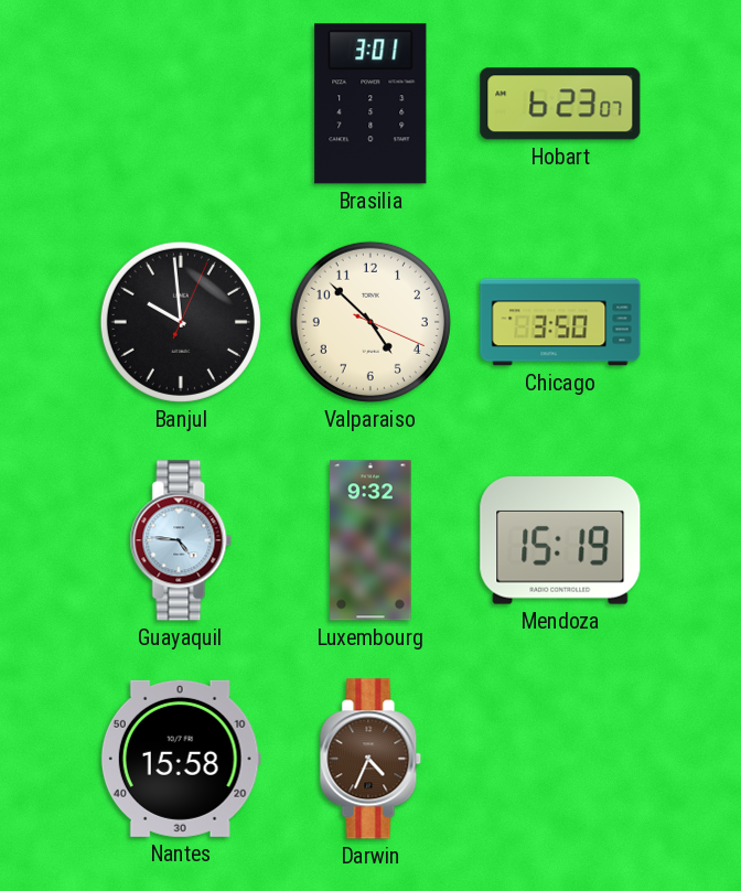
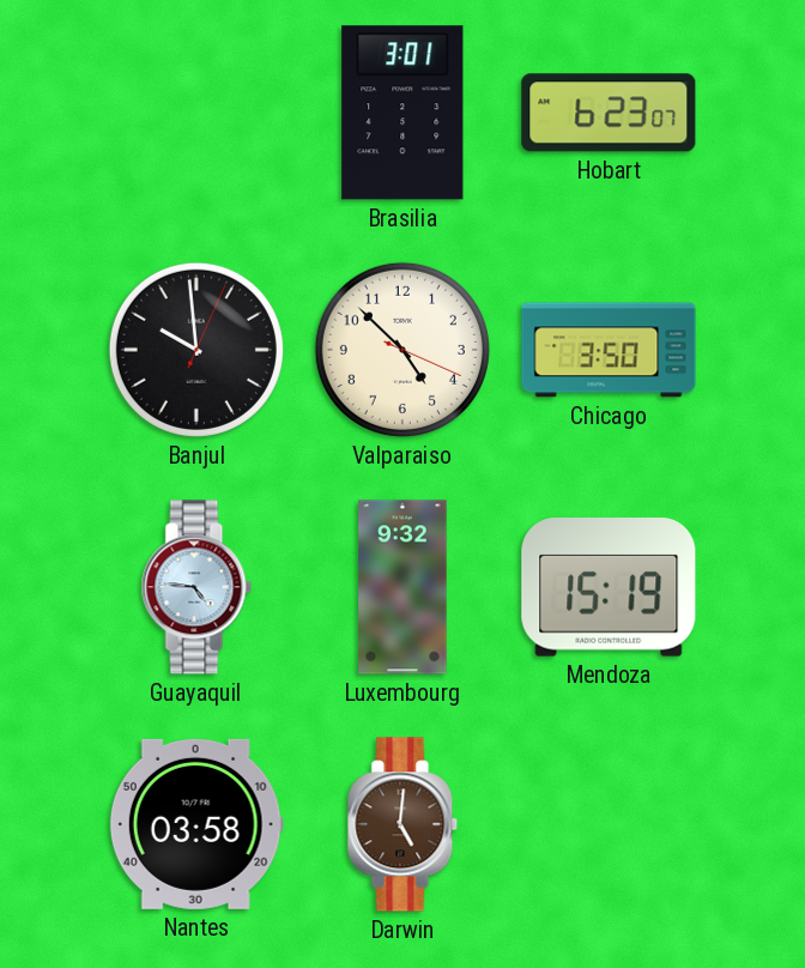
Nantes: 15:58 -> 03:58 (196, 824)
Darwin: 4:34 -> 5:01 (402, 824)
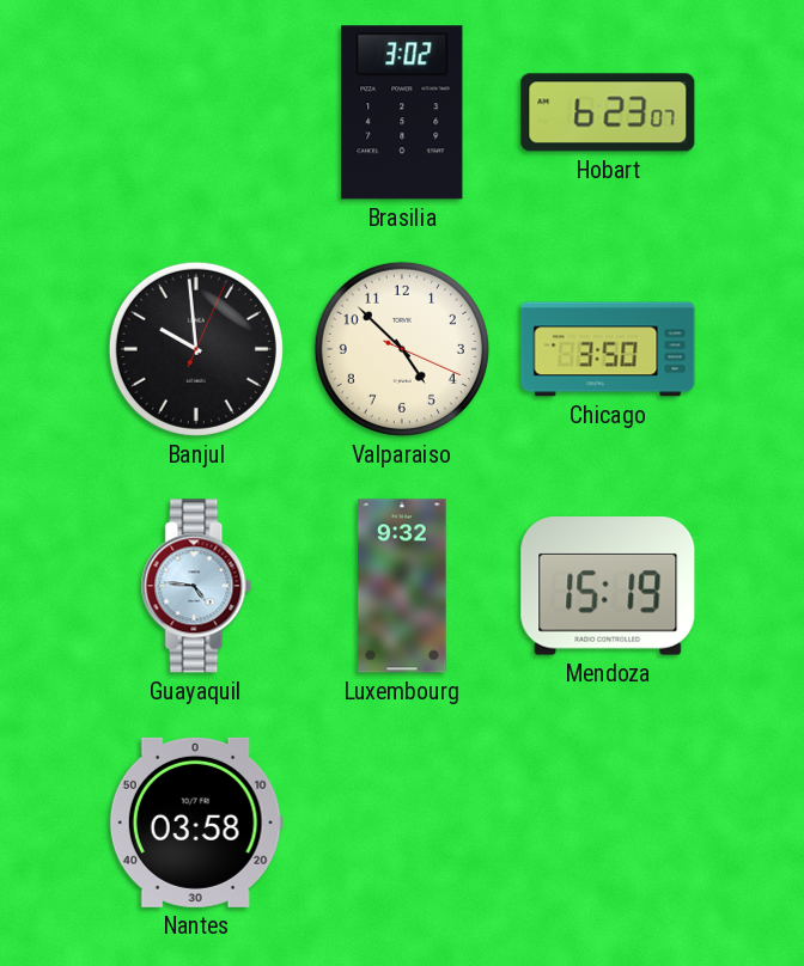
Brasilia: 3:01 -> 3:02 (402, 112)
Darwin: 5:01 -> none (402, 824)
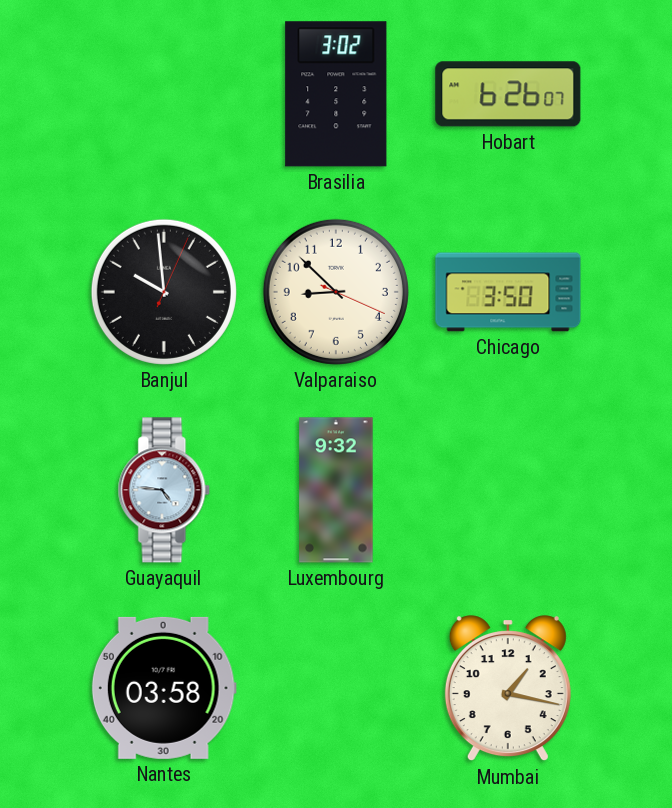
Hobart: 6:23 -> 6:26 (508, 94)
Valparaiso: 4:52 -> 8:52 (336, 292)
Mendoza: 15:19 -> none (608, 586)
Mumbai: none -> 1:17 (508, 689)
